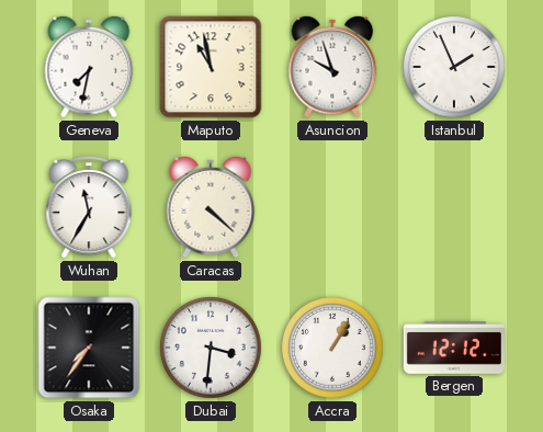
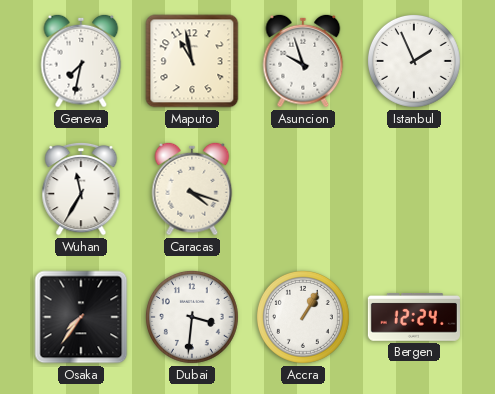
Caracas: 4:22 -> 4:18 (192, 189)
Bergen: 12:12 -> 12:24 (414, 318)
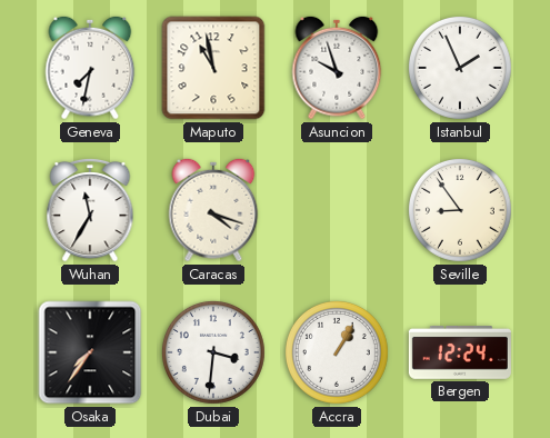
Seville: none -> 8:54 (460, 210)
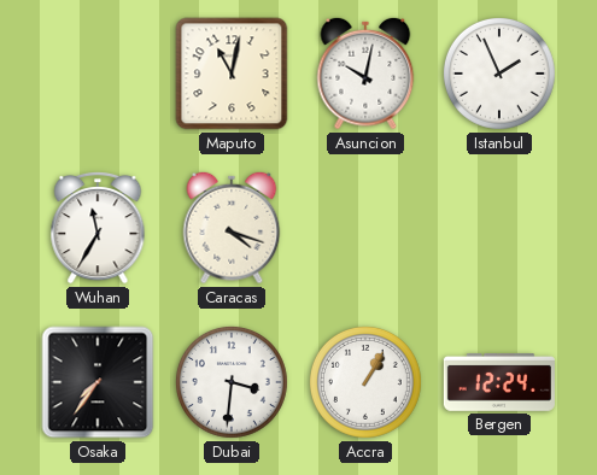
Geneva: 7:32 -> none (90, 68)
Maputo: 10:58 -> 11:02 (232, 74)
Asuncion: 9:57 -> 10:02 (365, 74)
Seville: 8:54 -> none (460, 210)
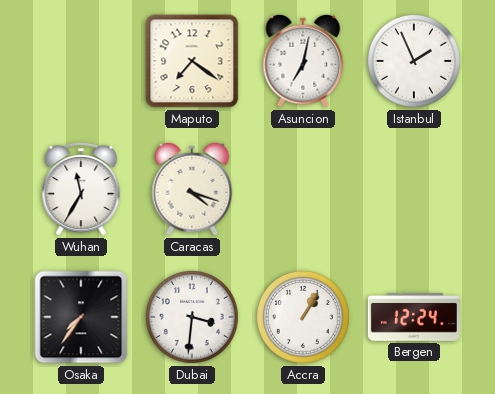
Maputo: 11:02 -> 7:21 (192, 61)
Asuncion: 10:02 -> 7:02 (303, 61)
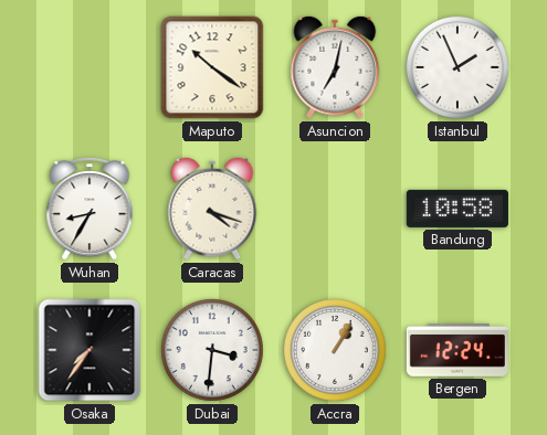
Maputo: 7:21 -> 10:21 (212, 67)
Wuhan: 11:35 -> 8:35 (90, 209)
Bandung: none -> 10:58 (457, 209)
